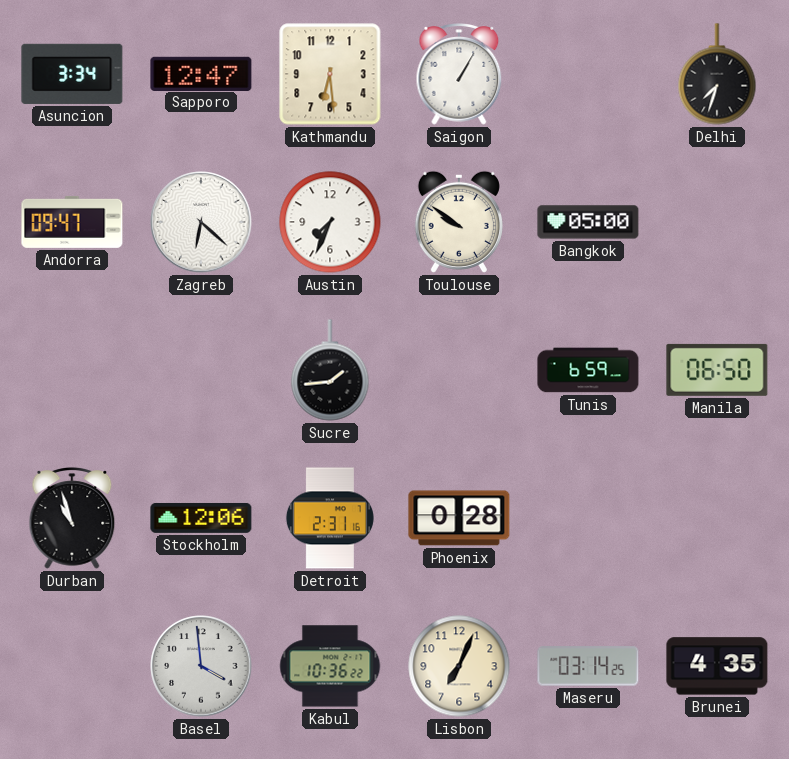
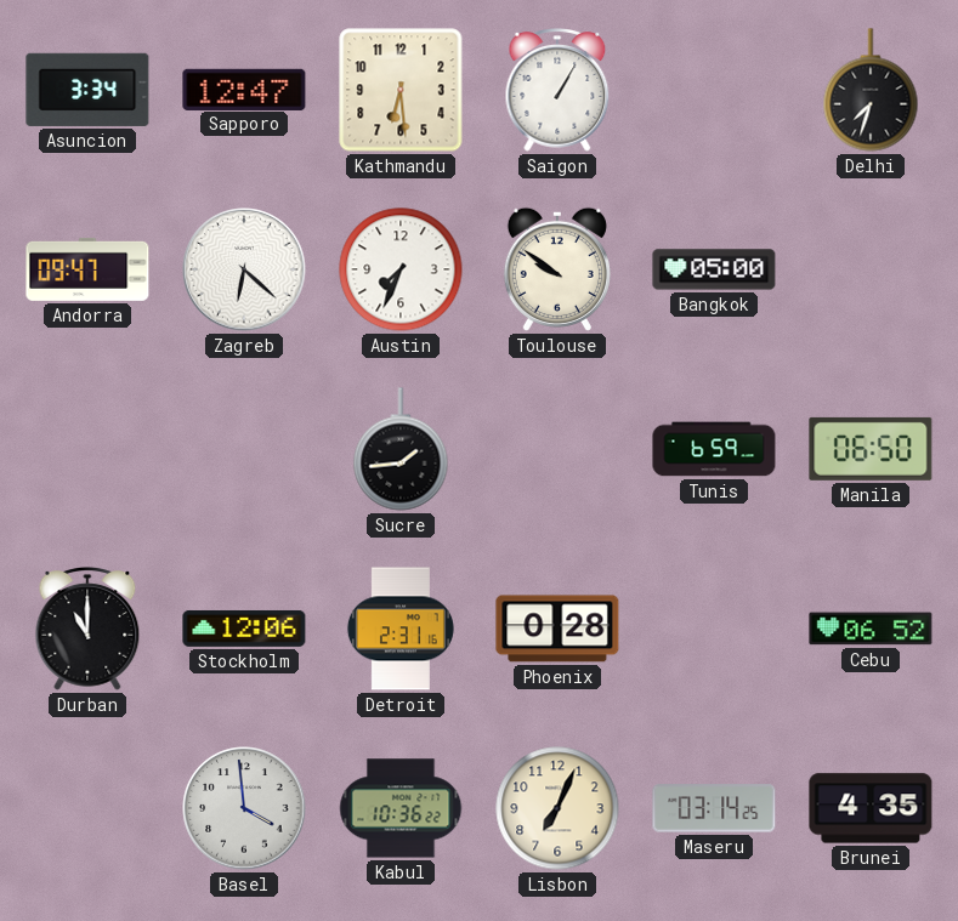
Durban: 10:57 -> 11:00 (87, 629)
Cebu: none -> 06:52 (871, 629)
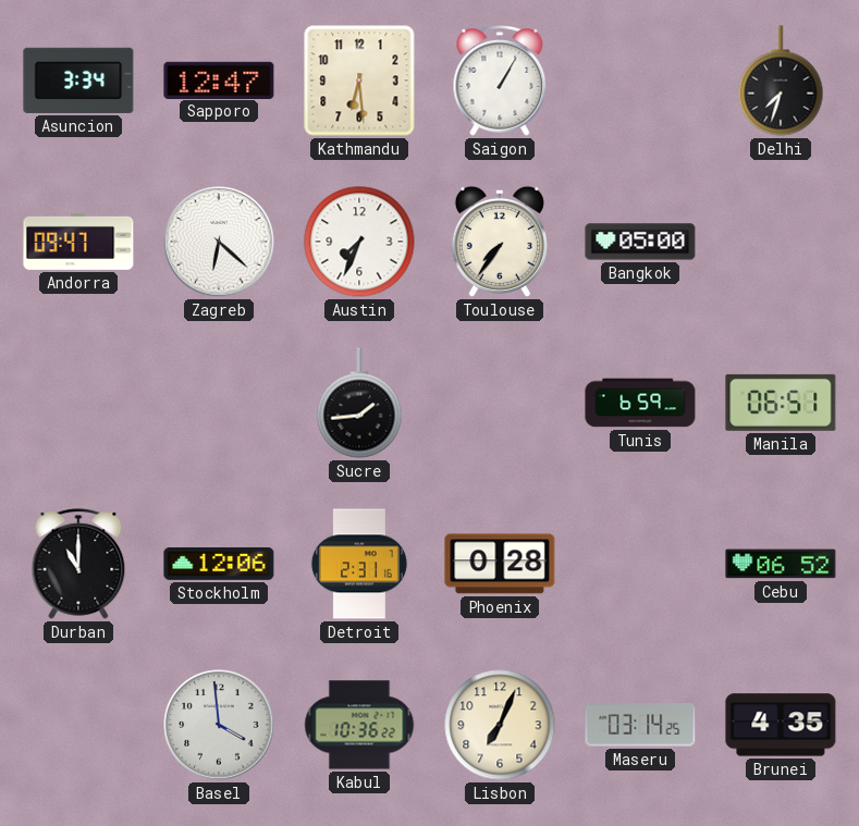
Toulouse: 9:51 -> 7:36 (500, 242)
Manila: 06:50 -> 06:51 (781, 403)
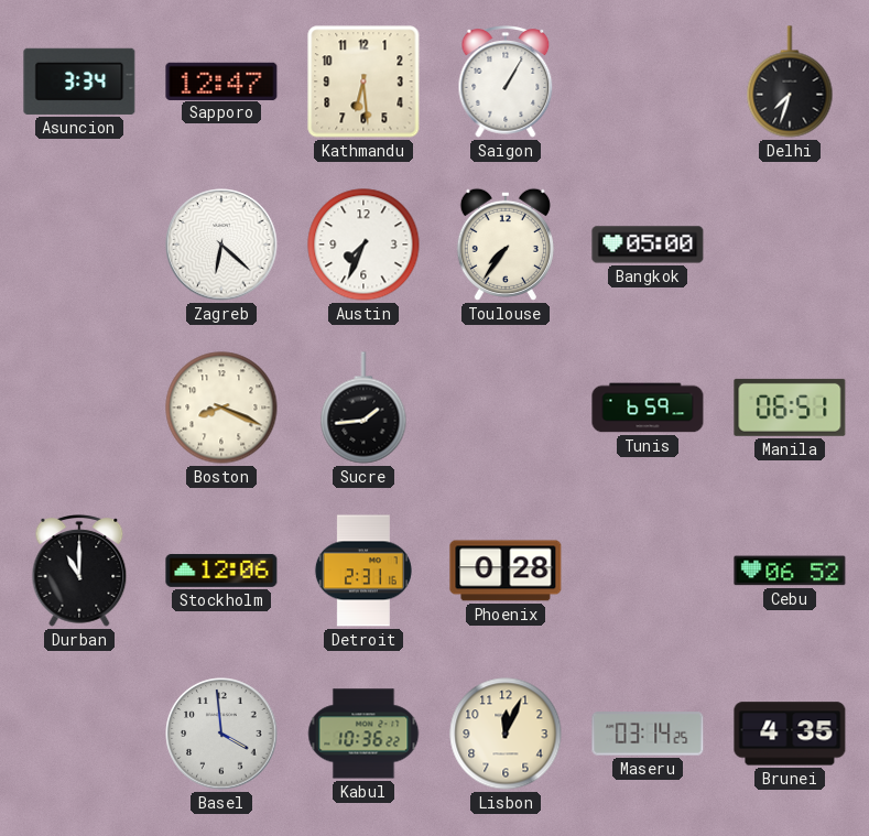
Andorra: 09:47 -> none (78, 242)
Boston: none -> 8:19 (221, 408)
Lisbon: 7:04 -> 12:04 (506, 734)
